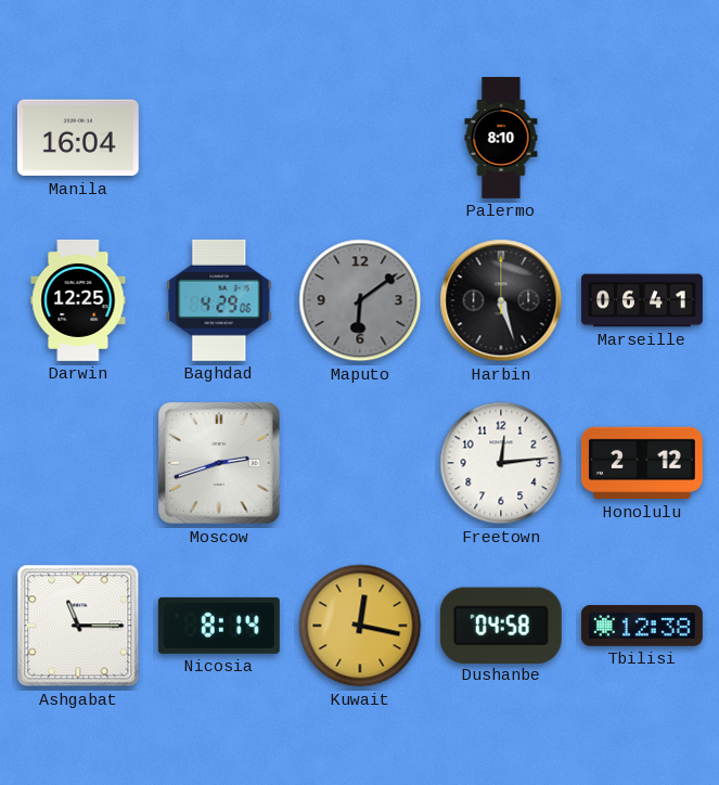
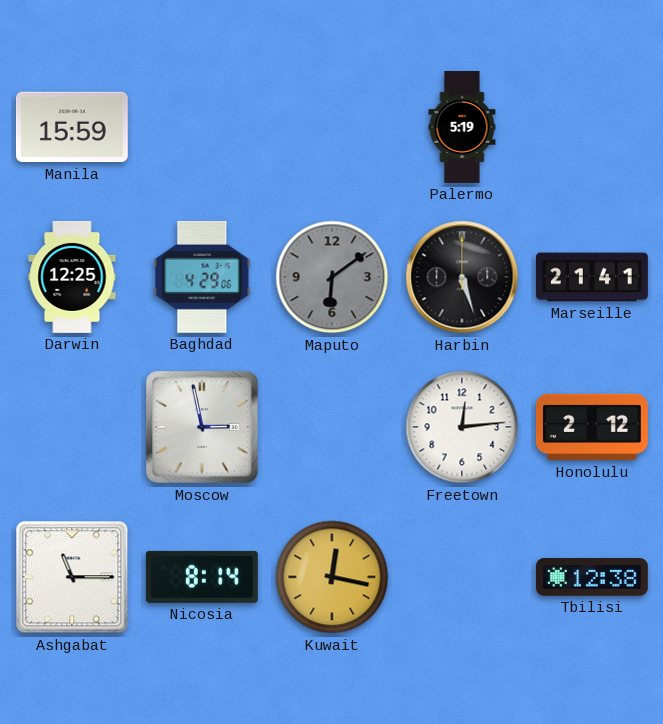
Manila: 16:04 -> 15:59 (72, 127)
Palermo: 8:10 -> 5:19 (462, 128)
Marseille: 06:41 -> 21:41 (592, 277)
Moscow: 2:42 -> 2:58 (202, 427)
Dushanbe: 04:58 -> none (501, 625)
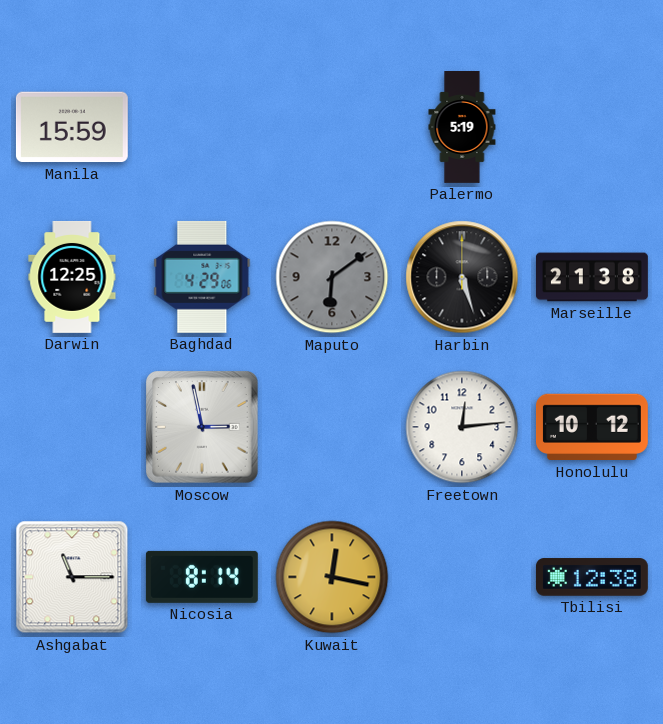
Marseille: 21:41 -> 21:38 (592, 277)
Honolulu: 2:12 -> 10:12 (592, 427)
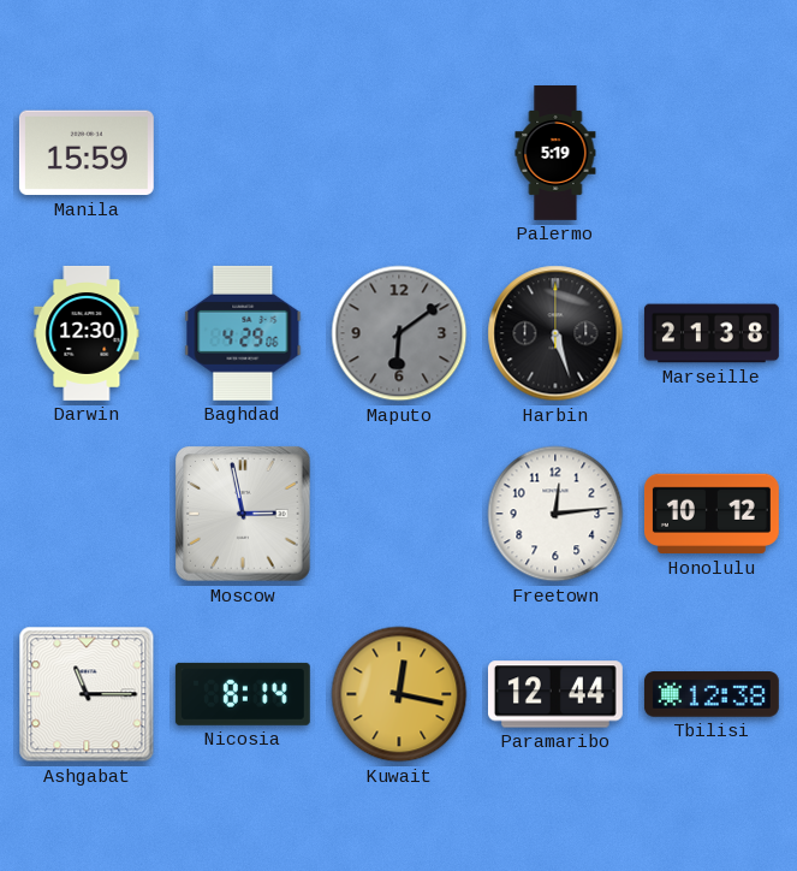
Darwin: 12:25 -> 12:30 (87, 333)
Paramaribo: none -> 12:44 (555, 694)
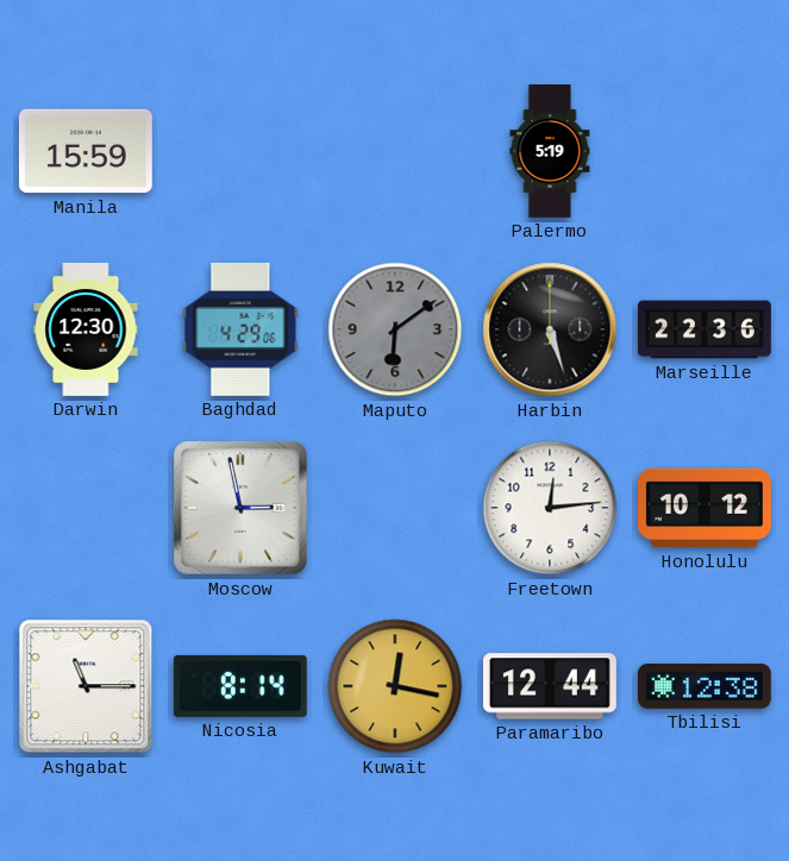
Marseille: 21:38 -> 22:36 (705, 329)
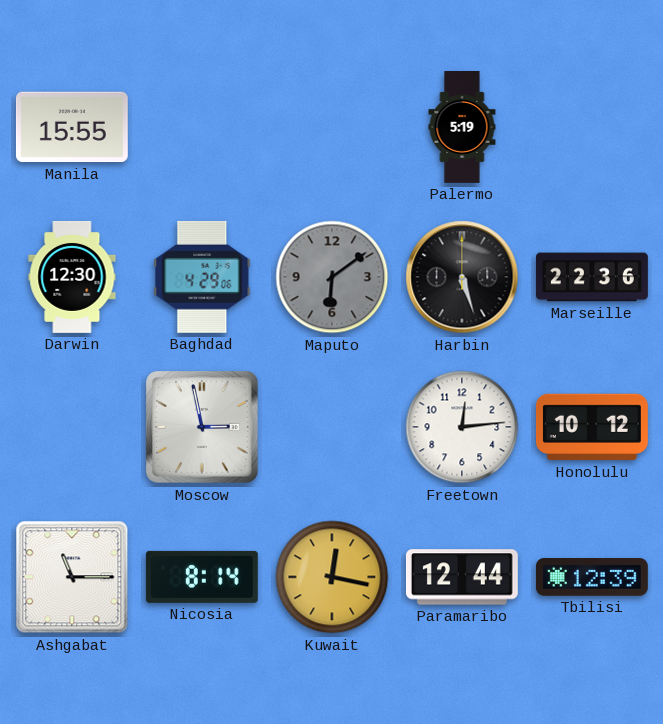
Manila: 15:59 -> 15:55 (72, 127)
Tbilisi: 12:38 -> 12:39 (592, 577)
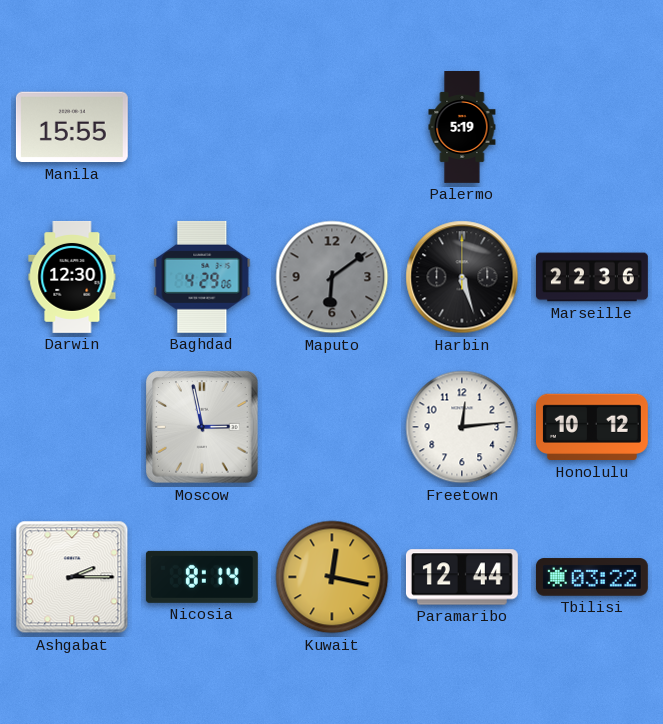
Ashgabat: 11:15 -> 2:15 (72, 577)
Tbilisi: 12:39 -> 03:22 (592, 577)
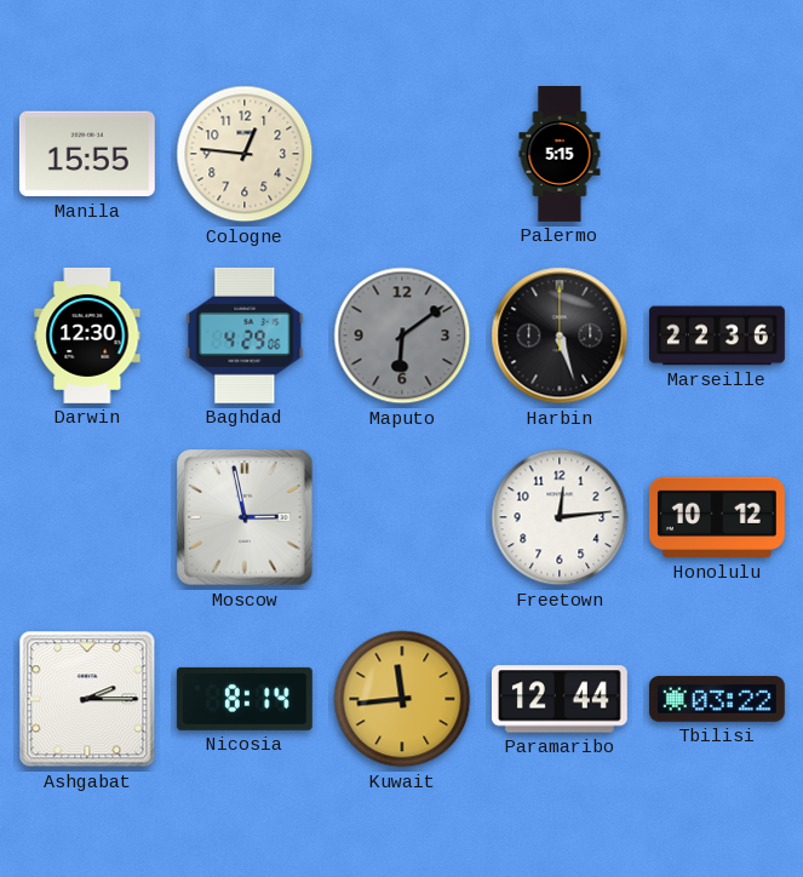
Cologne: none -> 12:46 (245, 154)
Palermo: 5:19 -> 5:15 (560, 155)
Kuwait: 12:17 -> 11:44 (402, 699)
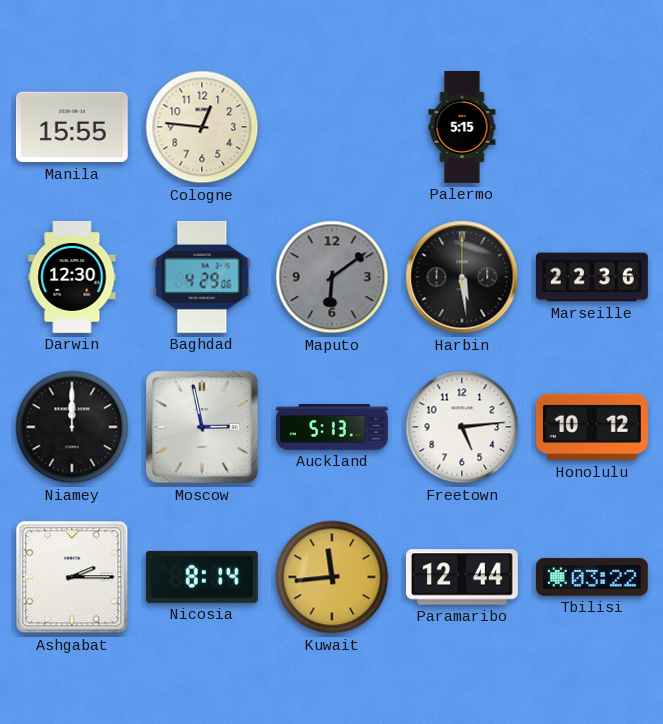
Harbin: 5:27 -> 5:29 (462, 277)
Niamey: none -> 12:00 (72, 427)
Auckland: none -> 5:13 (333, 427)
Freetown: 12:14 -> 5:14 (462, 427)
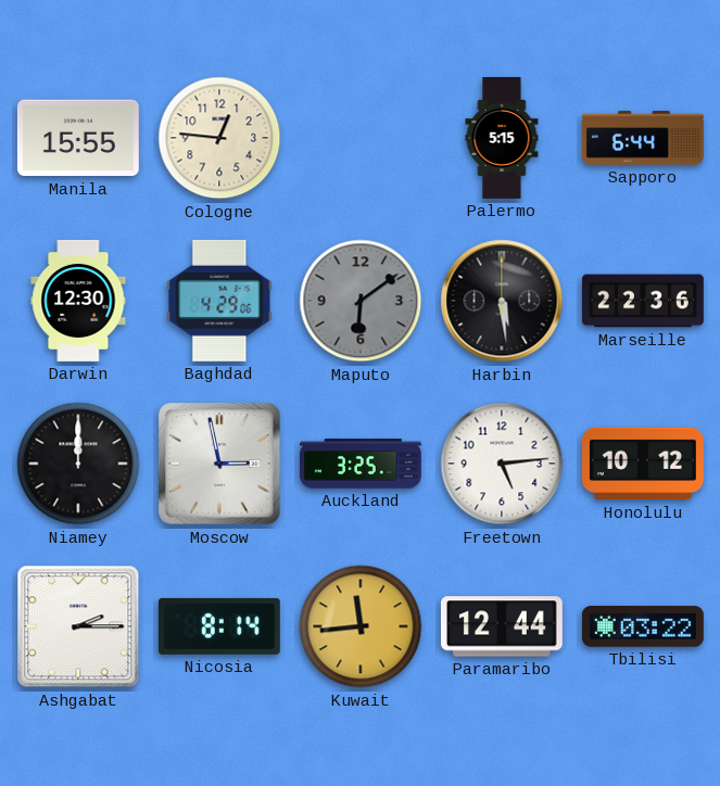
Sapporo: none -> 6:44 (643, 138)
Auckland: 5:13 -> 3:25 (362, 464)
